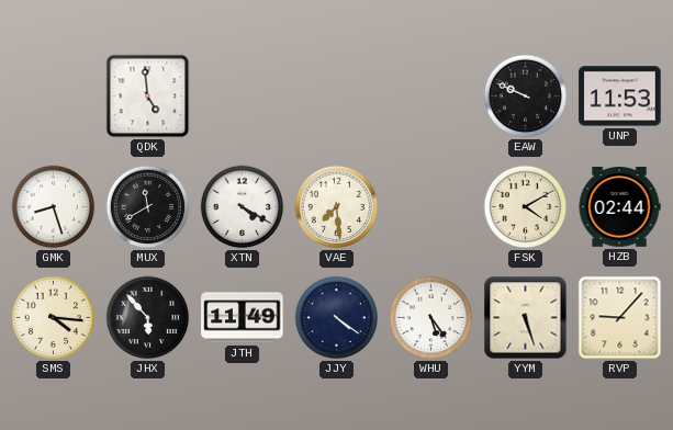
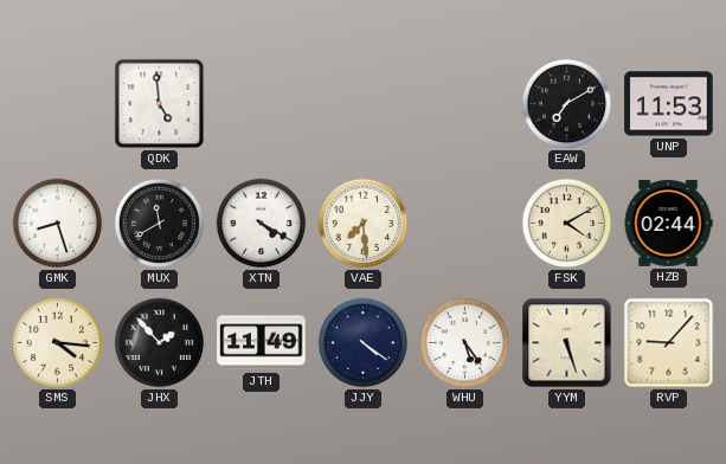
EAW: 9:49 -> 7:10 (567, 104)
JHX: 5:53 -> 1:53 (160, 343)
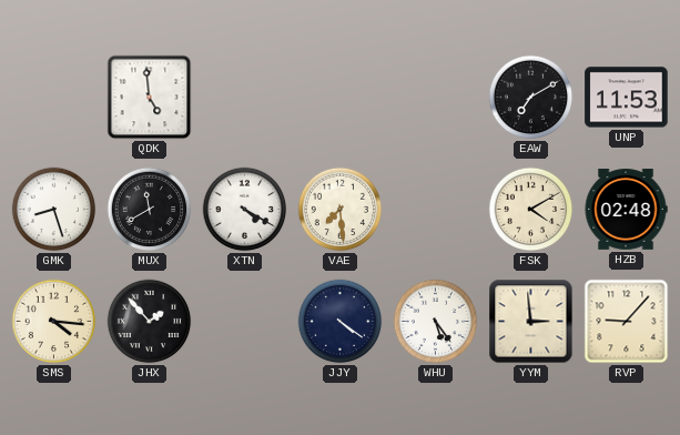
HZB: 02:44 -> 02:48 (626, 210)
JTH: 11:49 -> none (262, 343)
YYM: 5:27 -> 2:59 (531, 322)
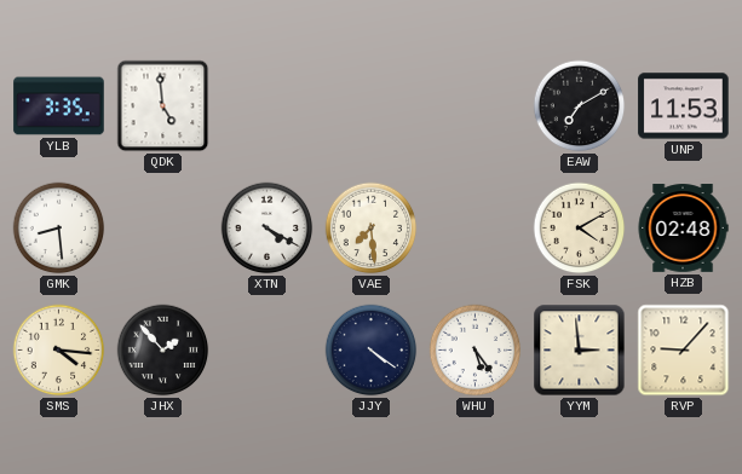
YLB: none -> 3:35 (59, 106)
GMK: 8:27 -> 8:29 (59, 229)
MUX: 11:40 -> none (150, 210)
